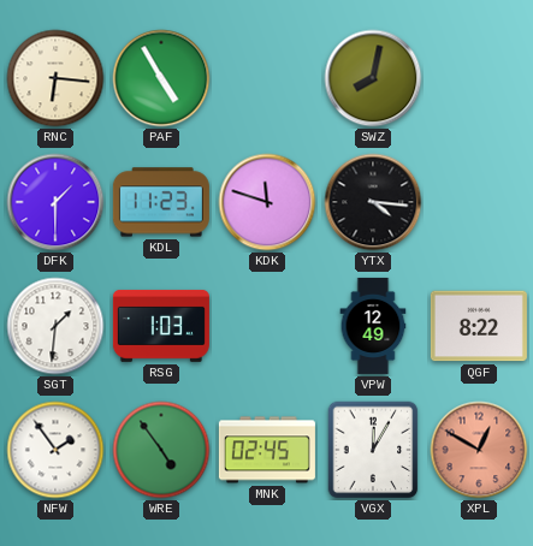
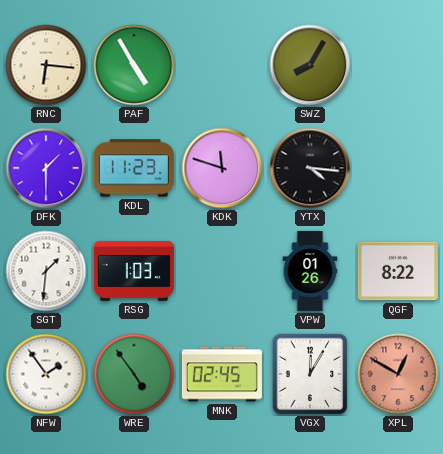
SWZ: 8:02 -> 8:05 (310, 65)
VPW: 12:49 -> 01:26 (310, 271)
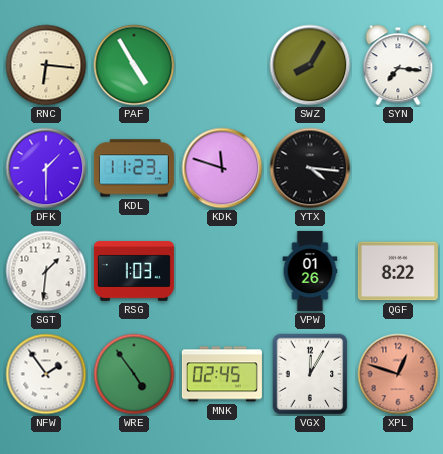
SYN: none -> 7:16 (398, 65)
XPL: 12:50 -> 12:48 (398, 374)
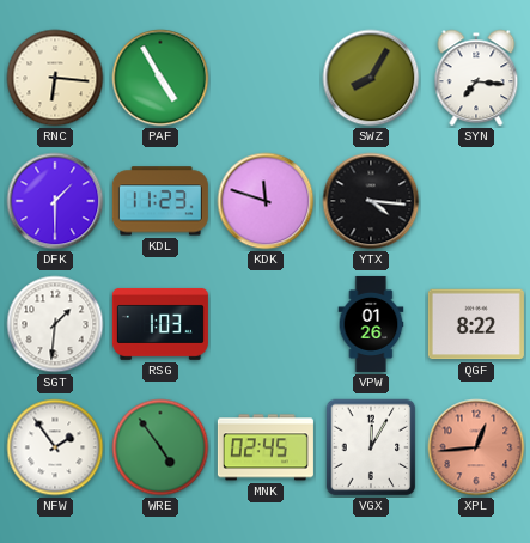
XPL: 12:48 -> 12:44 (476, 447)
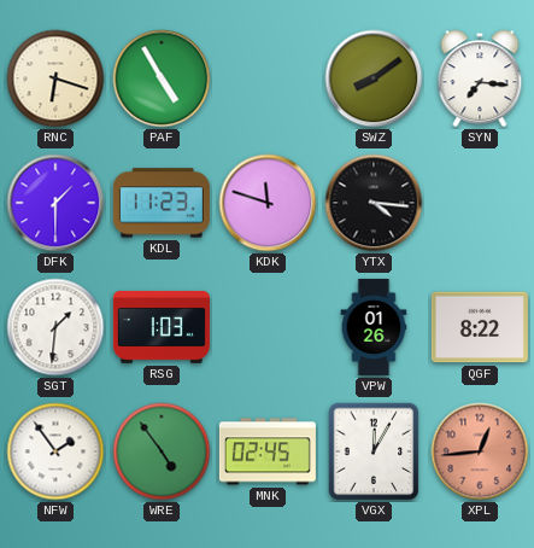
RNC: 6:16 -> 6:18 (55, 78)
SWZ: 8:05 -> 8:09 (374, 78)
